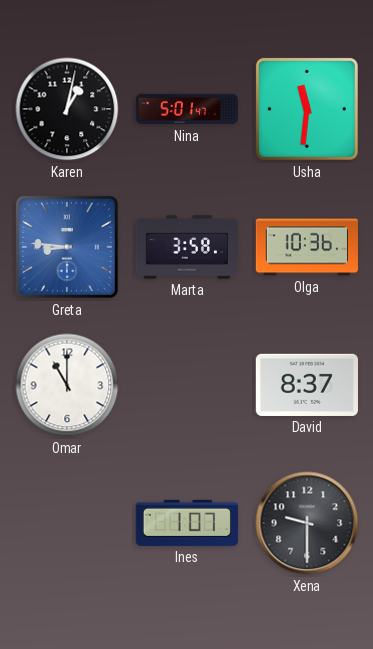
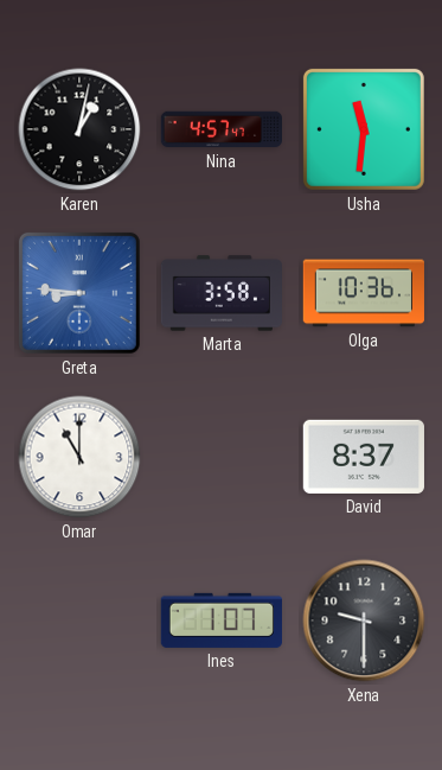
Nina: 5:01 -> 4:57 (222, 129)
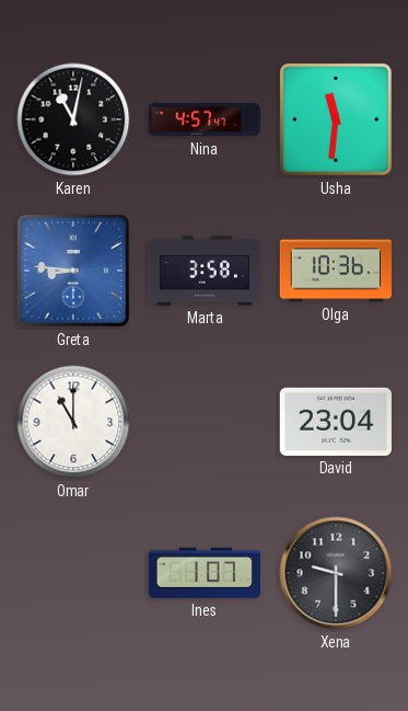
Karen: 1:02 -> 11:02 (73, 119)
David: 8:37 -> 23:04 (336, 422)
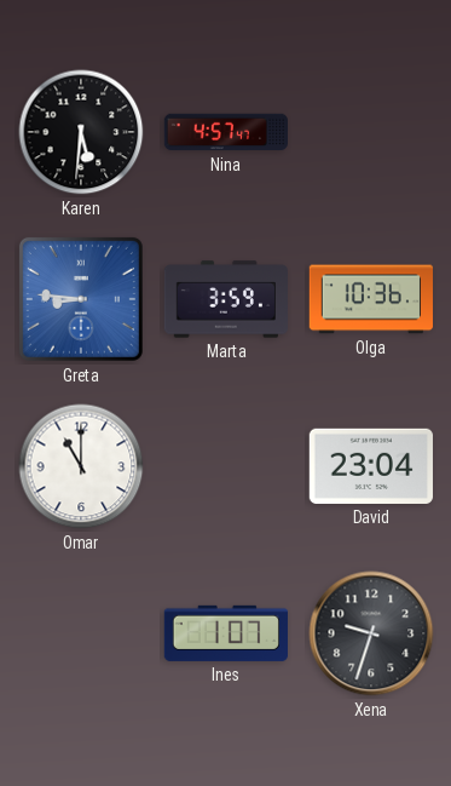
Karen: 11:02 -> 5:31 (81, 132)
Usha: 11:31 -> none (336, 119)
Marta: 3:58 -> 3:59 (225, 299)
Xena: 9:30 -> 9:33 (371, 633)
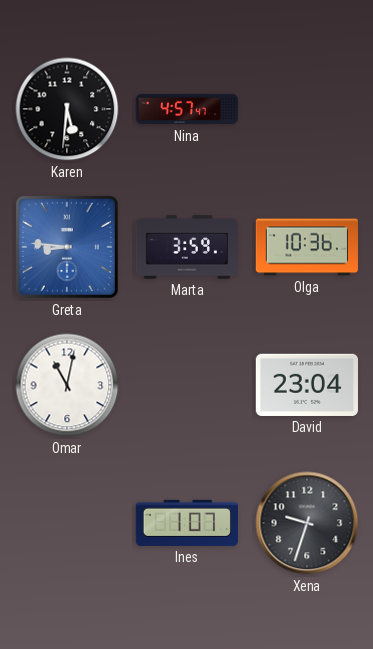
Omar: 11:00 -> 11:02 (67, 385)
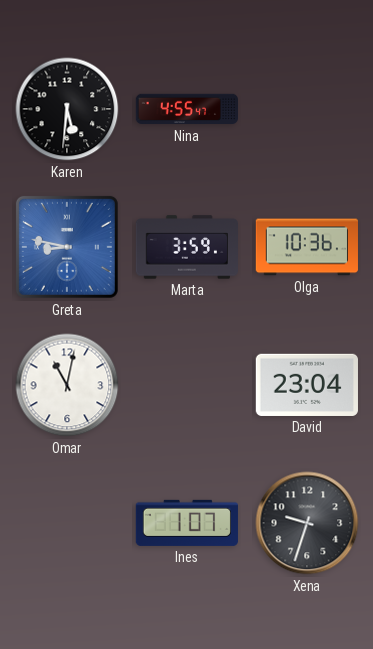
Nina: 4:57 -> 4:55 (187, 109)
Greta: 8:46 -> 8:47 (67, 247)
